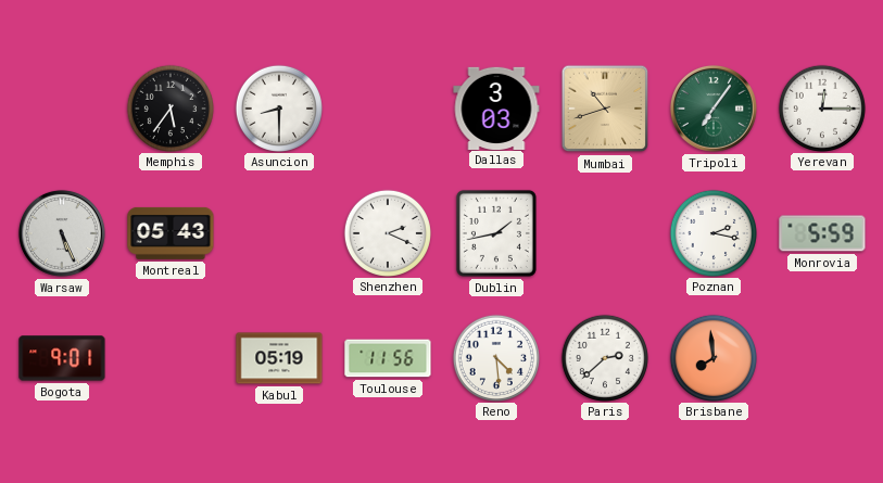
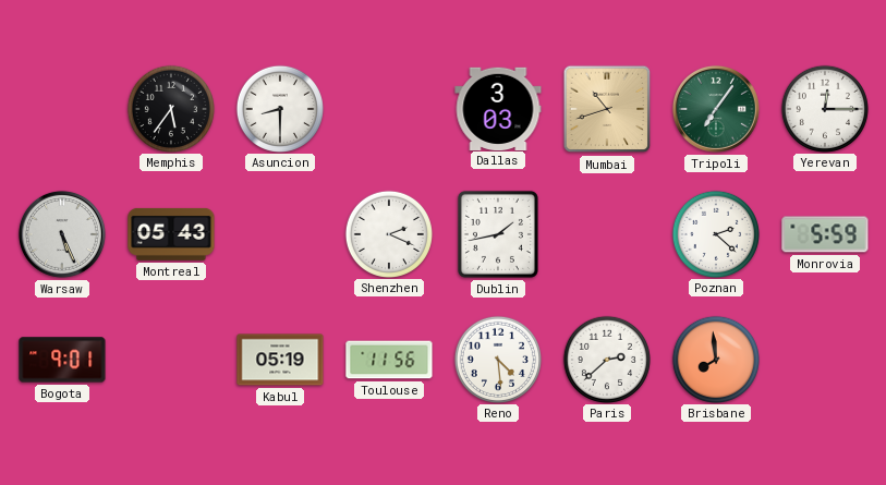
Poznan: 2:17 -> 2:22 (715, 233)
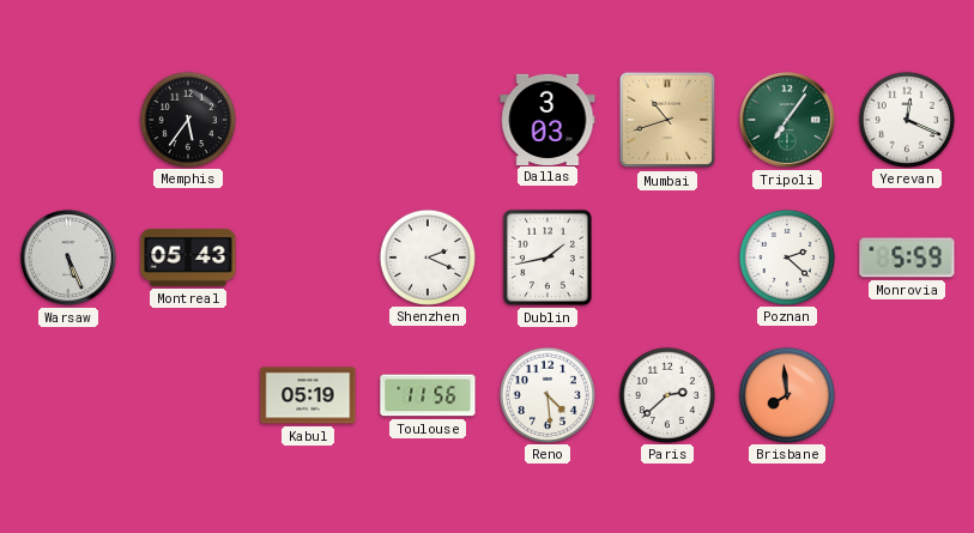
Asuncion: 8:30 -> none (279, 108)
Yerevan: 12:15 -> 12:19 (906, 119)
Bogota: 9:01 -> none (62, 360)
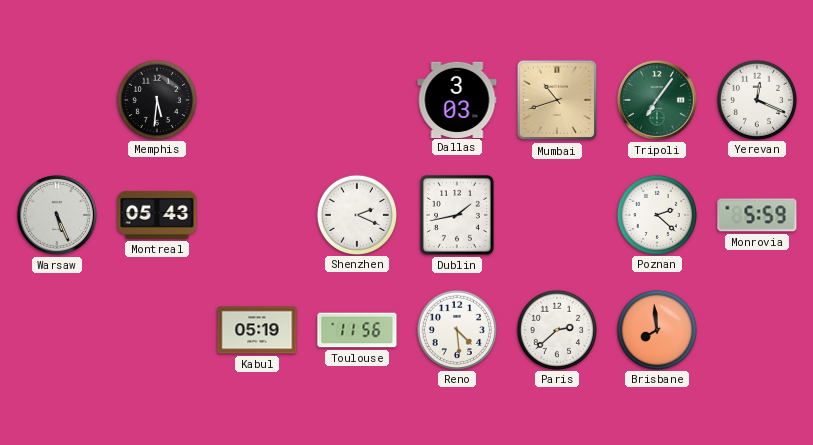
Memphis: 5:36 -> 5:31 (156, 99)
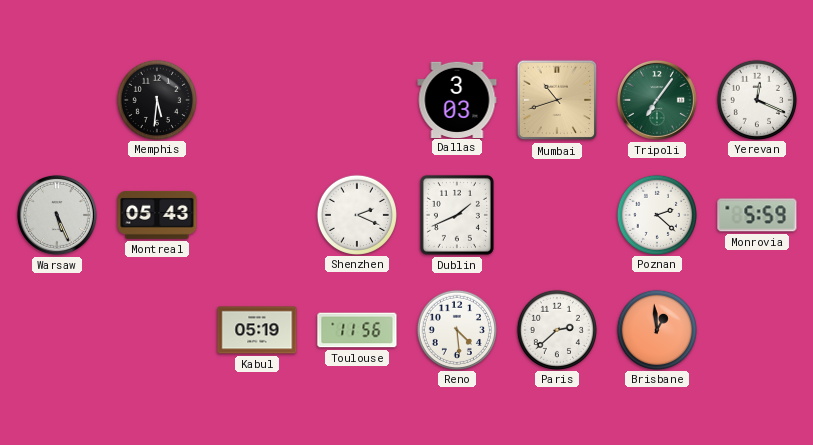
Dublin: 1:43 -> 1:41 (457, 215)
Brisbane: 7:59 -> 12:59 (656, 329)
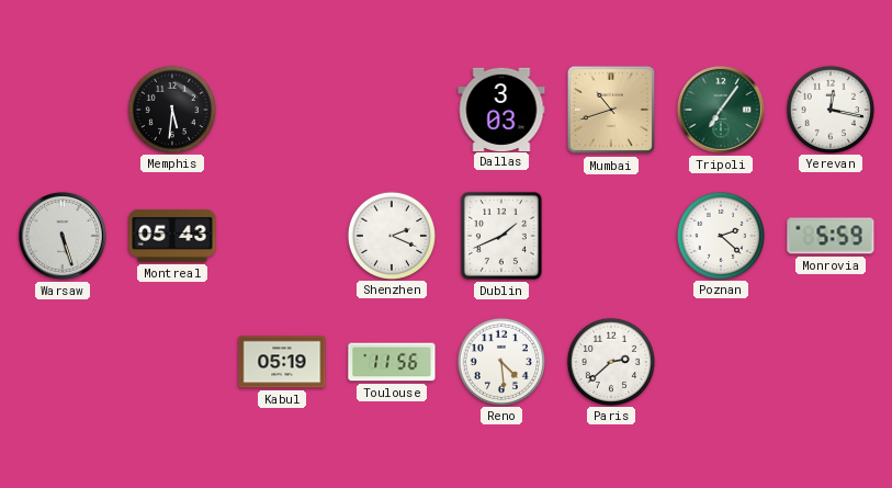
Yerevan: 12:19 -> 12:17 (829, 109)
Warsaw: 5:26 -> 5:27 (63, 236)
Brisbane: 12:59 -> none (656, 329)
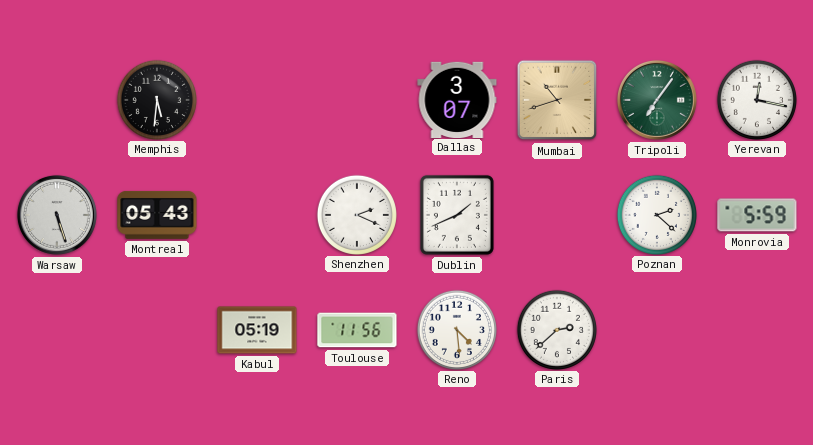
Dallas: 3:03 -> 3:07 (457, 99)
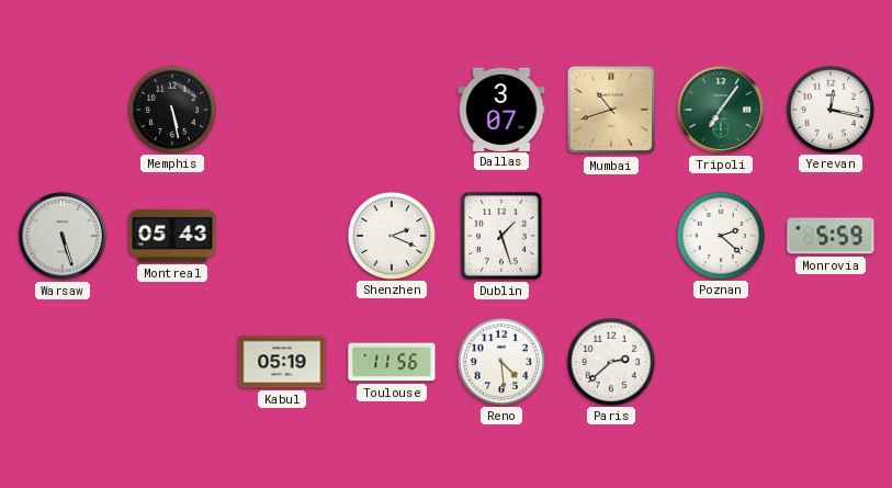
Memphis: 5:31 -> 5:28 (171, 109)
Dublin: 1:41 -> 1:27 (501, 236)
